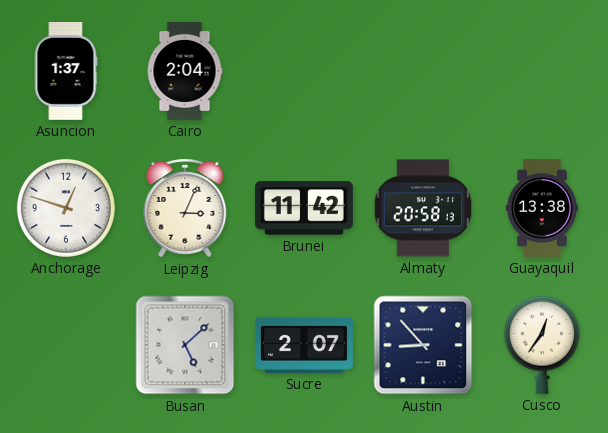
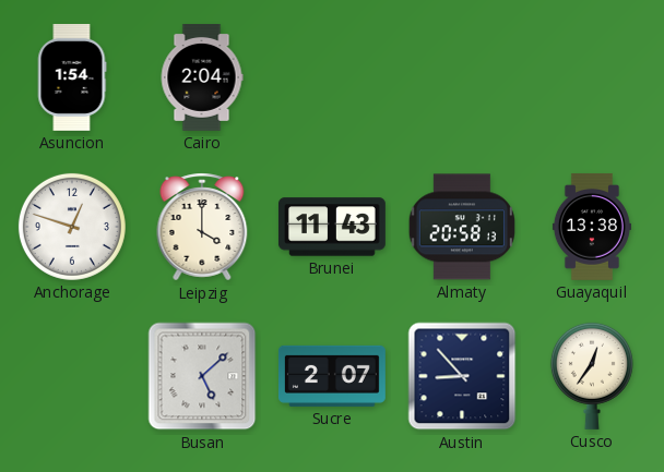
Asuncion: 1:37 -> 1:54 (72, 77)
Leipzig: 3:04 -> 4:00 (202, 227)
Brunei: 11:42 -> 11:43 (332, 227)
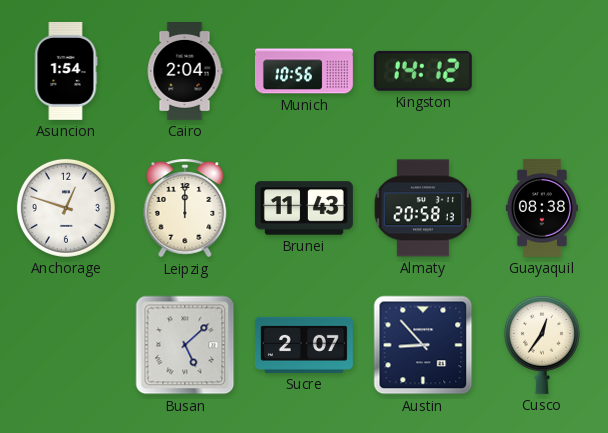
Munich: none -> 10:56 (304, 71)
Kingston: none -> 14:12 (423, 71)
Leipzig: 4:00 -> 12:00 (185, 208)
Guayaquil: 13:38 -> 08:38 (542, 208)
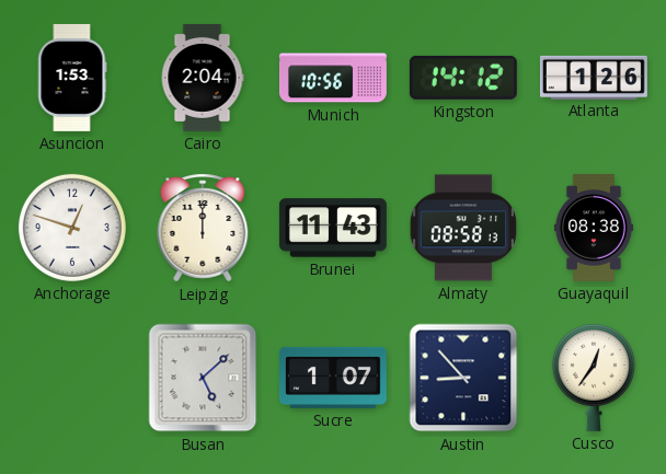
Asuncion: 1:54 -> 1:53 (72, 78)
Atlanta: none -> 1:26 (594, 77)
Almaty: 20:58 -> 08:58 (462, 228)
Sucre: 2:07 -> 1:07 (333, 378)
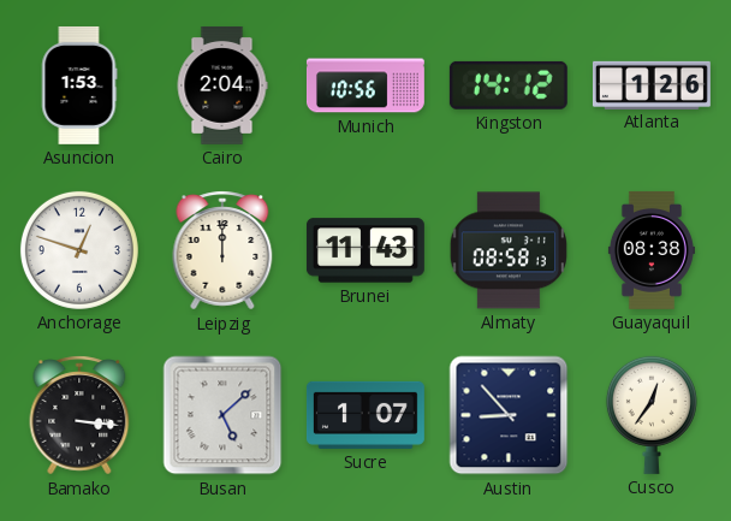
Bamako: none -> 3:16 (79, 415)
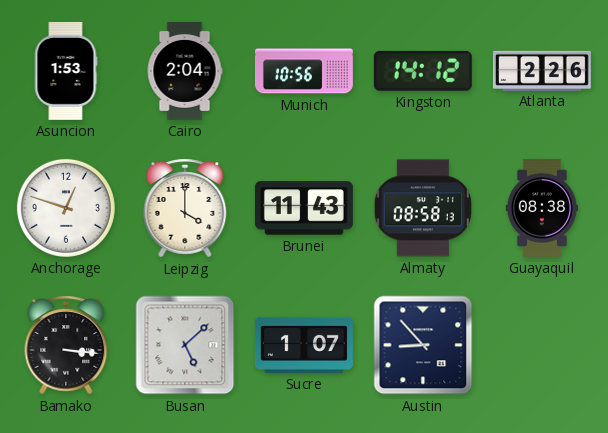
Atlanta: 1:26 -> 2:26 (542, 70)
Leipzig: 12:00 -> 4:00 (185, 208)
Cusco: 12:36 -> none (652, 415)
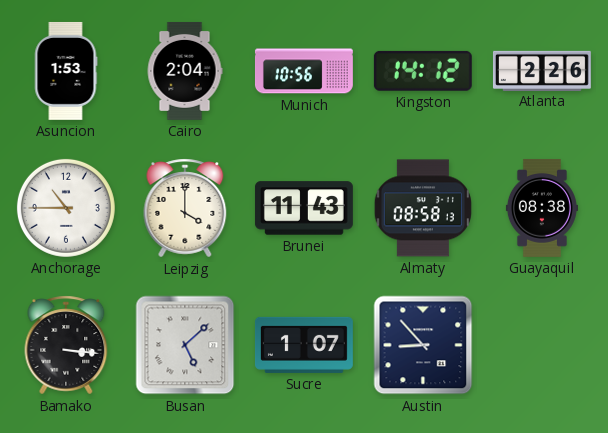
Anchorage: 12:48 -> 10:45 (66, 208)
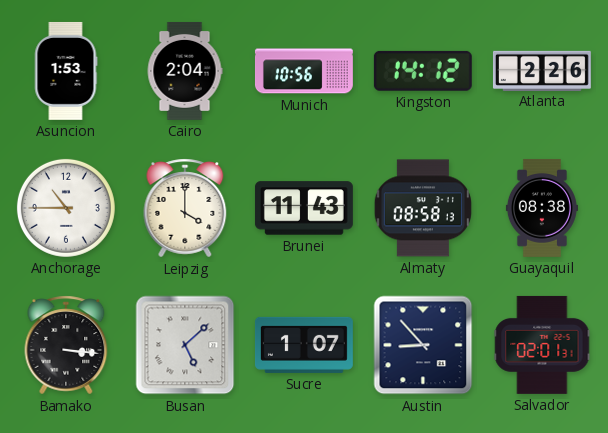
Salvador: none -> 02:01 (542, 345)
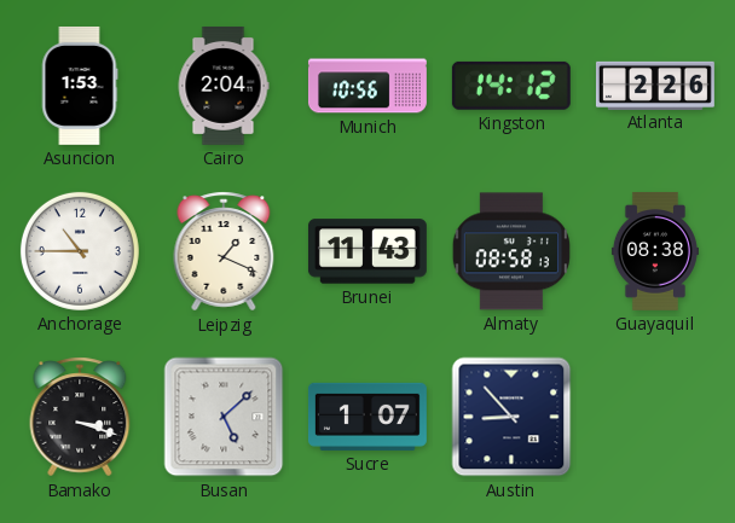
Leipzig: 4:00 -> 1:19 (224, 251)
Bamako: 3:16 -> 3:18 (80, 417)
Salvador: 02:01 -> none (542, 345)
